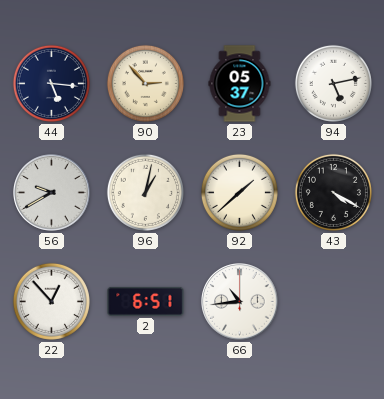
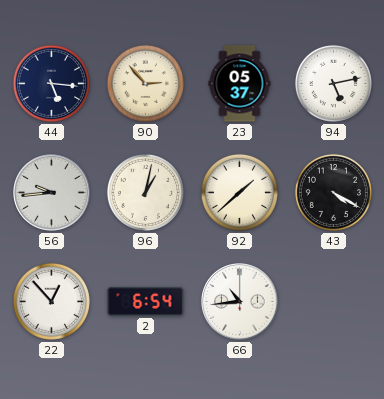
56: 9:40 -> 9:44 (52, 193)
2: 6:51 -> 6:54 (146, 301)
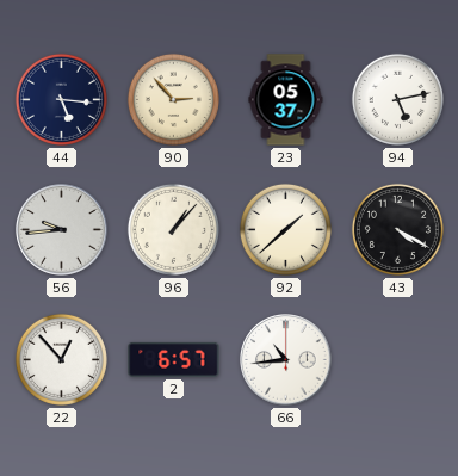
96: 1:02 -> 1:07 (173, 229)
2: 6:54 -> 6:57 (174, 359)
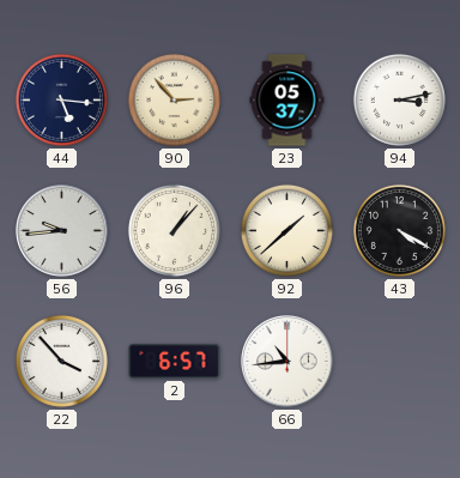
94: 5:13 -> 3:13 (399, 99)
22: 12:53 -> 3:53 (61, 361)
